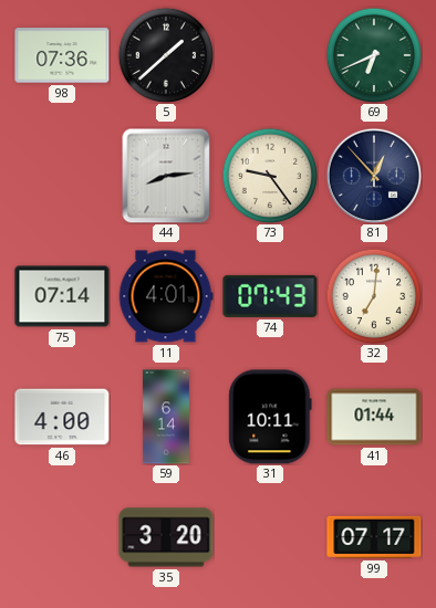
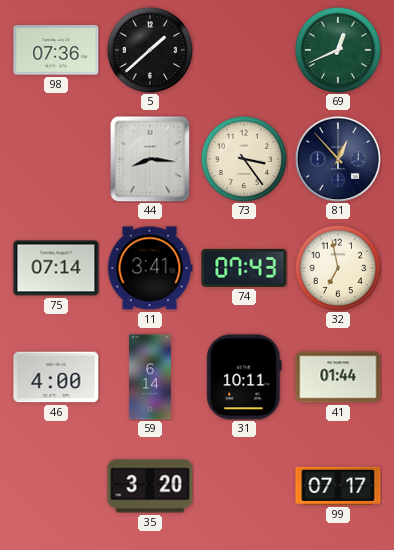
69: 6:41 -> 12:41 (338, 50)
44: 8:14 -> 8:16 (150, 159)
73: 9:24 -> 3:24 (244, 159)
11: 4:01 -> 3:41 (150, 268)
32: 7:01 -> 6:58 (338, 268)
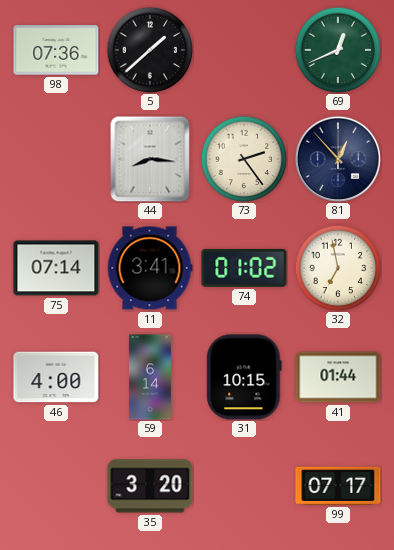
73: 3:24 -> 2:24 (244, 159)
74: 07:43 -> 01:02 (244, 268)
31: 10:11 -> 10:15 (244, 377)
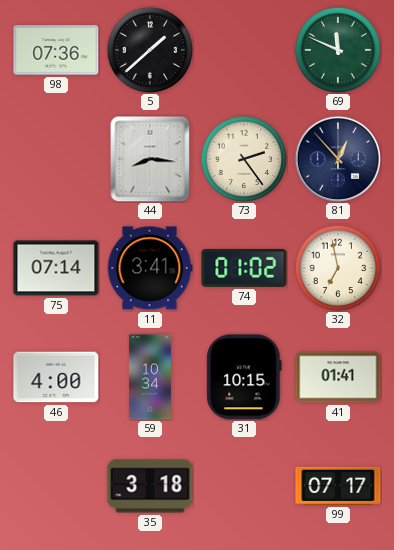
69: 12:41 -> 11:49 (338, 50)
59: 6:14 -> 10:34 (150, 377)
41: 01:44 -> 01:41 (338, 377)
35: 3:20 -> 3:18 (150, 486)
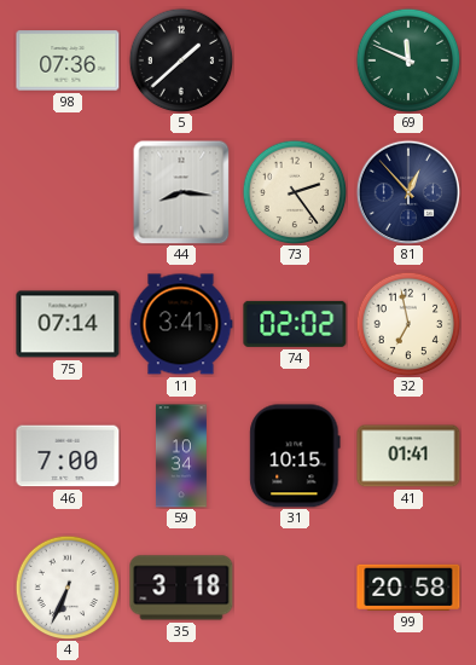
74: 01:02 -> 02:02 (295, 324)
46: 4:00 -> 7:00 (68, 456)
4: none -> 6:34 (68, 588)
99: 07:17 -> 20:58 (408, 588)
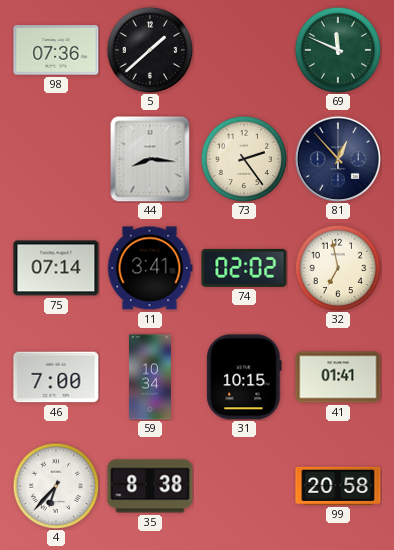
4: 6:34 -> 6:37 (56, 486)
35: 3:18 -> 8:38 (150, 486)
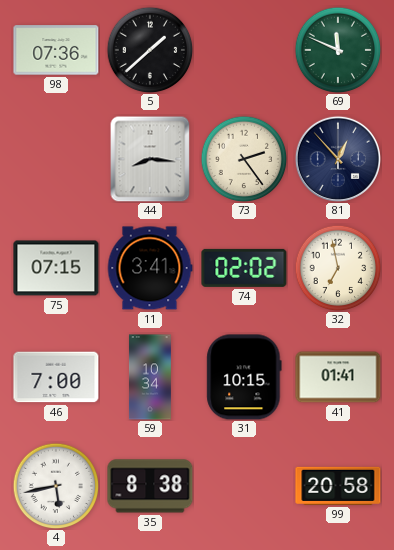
75: 07:14 -> 07:15 (56, 268)
4: 6:37 -> 5:43 (56, 486)
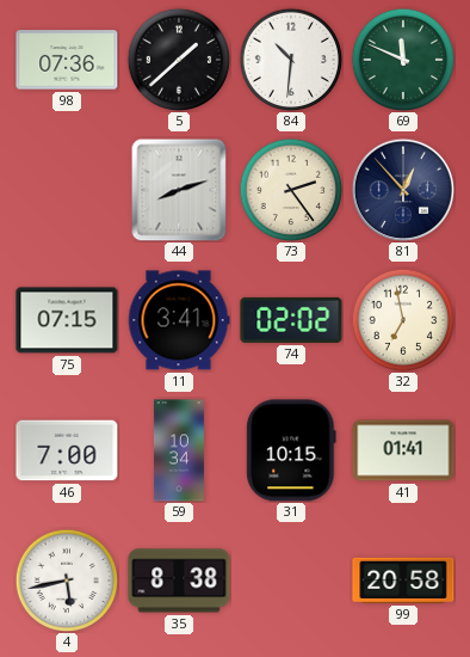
84: none -> 10:31 (291, 60)
44: 8:16 -> 8:12 (179, 190)
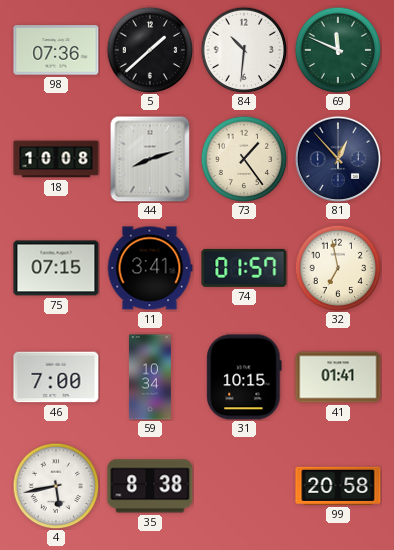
18: none -> 10:08 (56, 159)
73: 2:24 -> 1:24 (244, 159)
74: 02:02 -> 01:57 (244, 268)
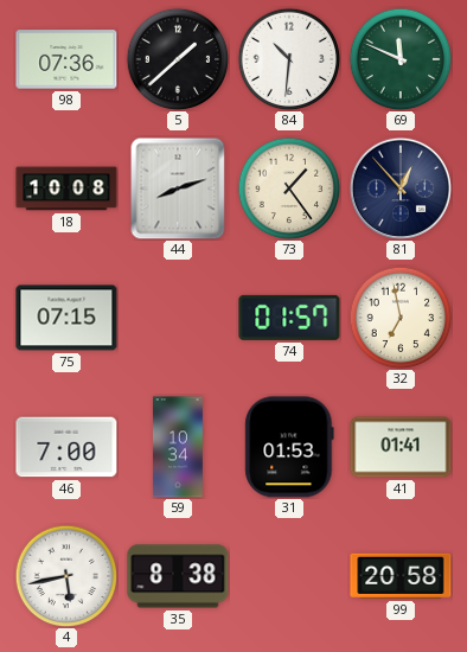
11: 3:41 -> none (150, 268)
31: 10:15 -> 01:53 (289, 447)
